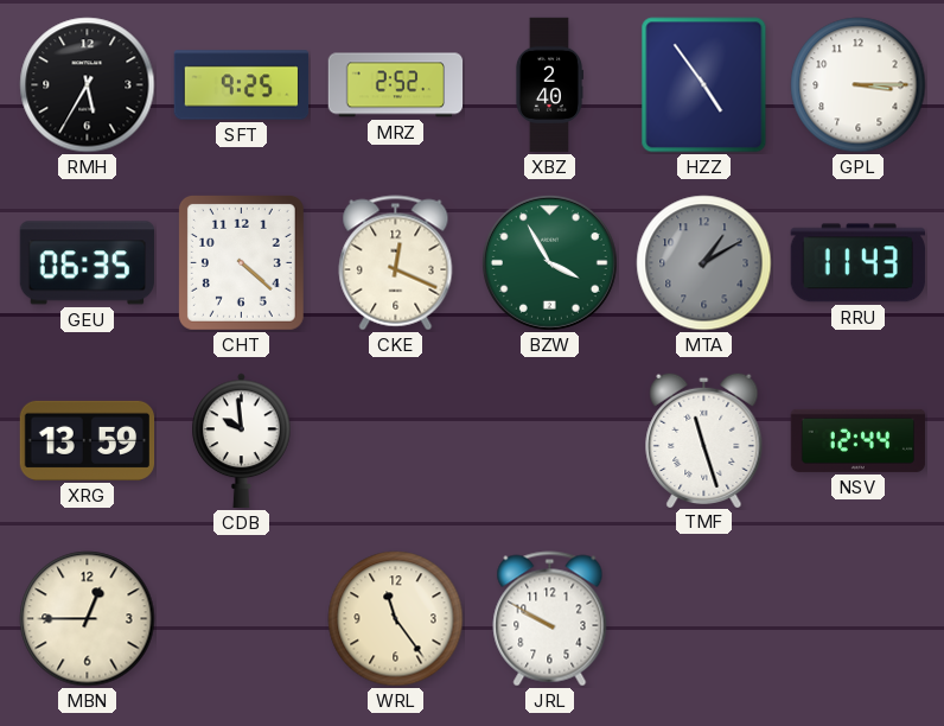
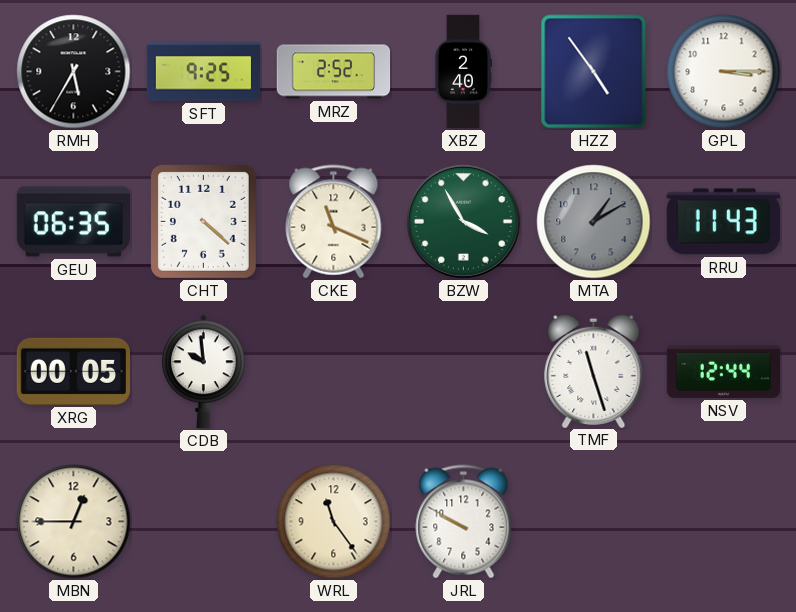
CKE: 12:19 -> 11:19 (334, 222)
XRG: 13:59 -> 00:05 (74, 371)
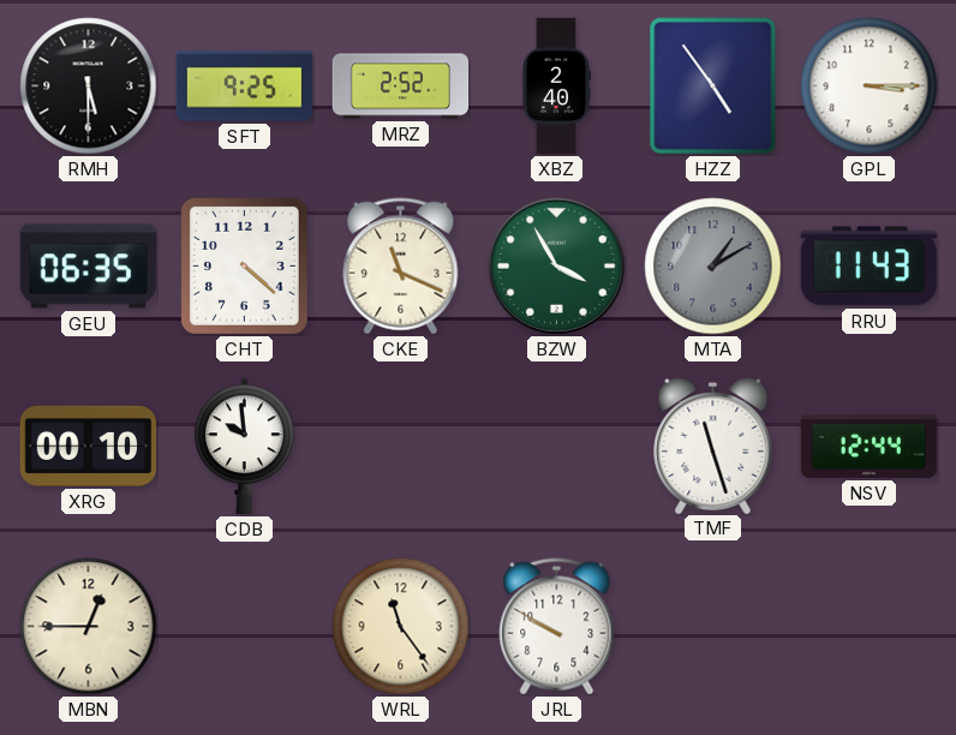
RMH: 5:35 -> 5:30 (89, 86)
XRG: 00:05 -> 00:10 (89, 446)
